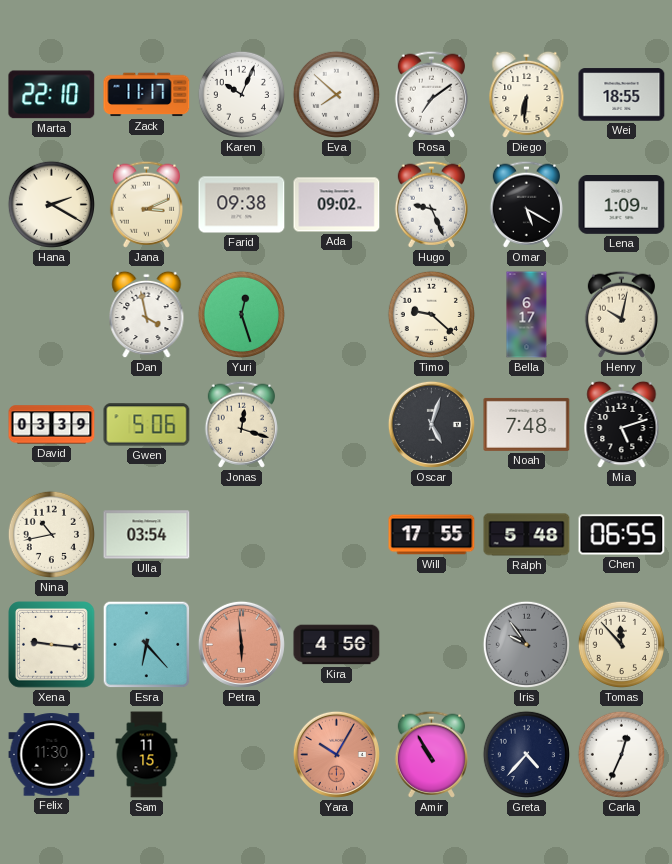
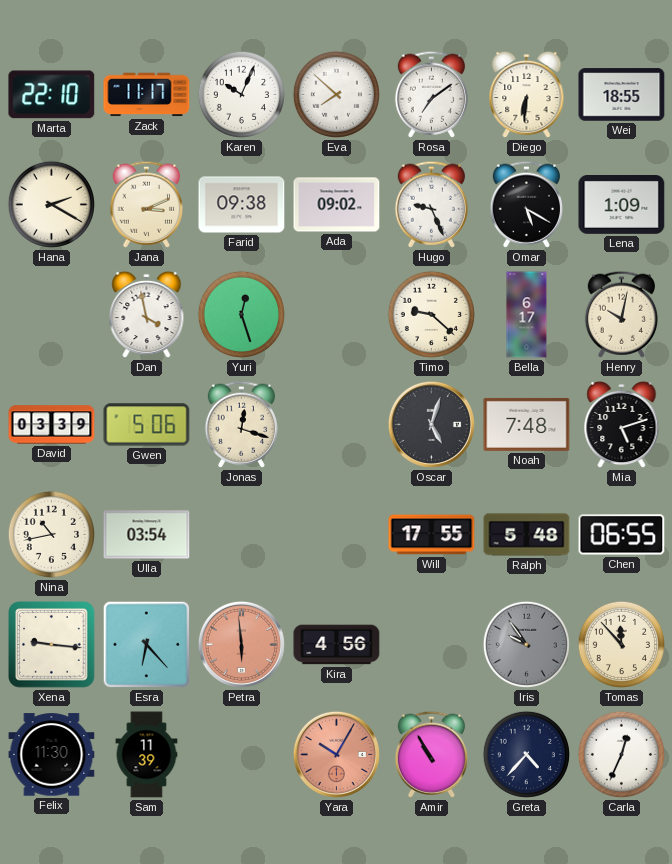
Sam: 11:15 -> 11:39 (147, 755)
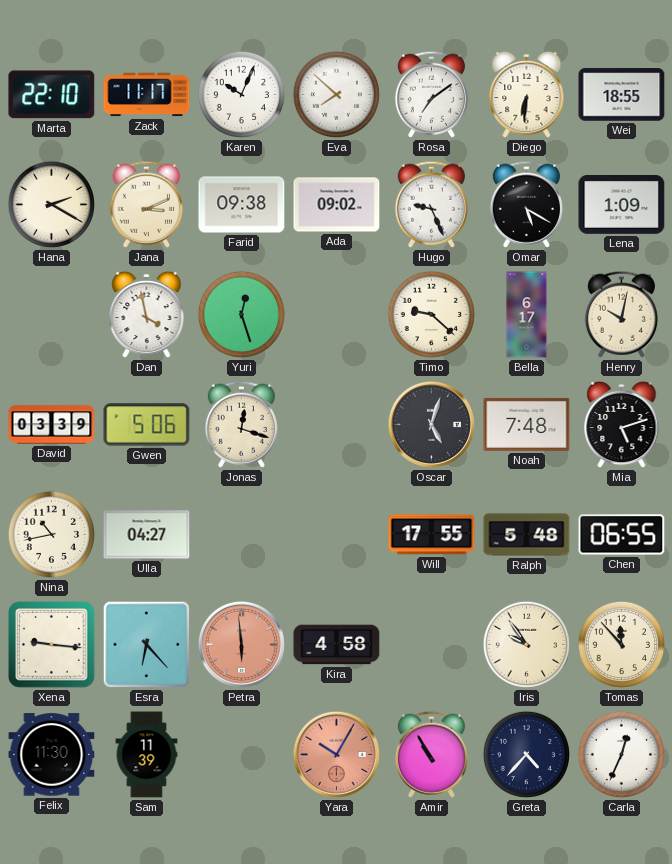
Ulla: 03:54 -> 04:27 (147, 535)
Kira: 4:56 -> 4:58 (337, 645)
Iris dial: grey -> cream (526, 644)
